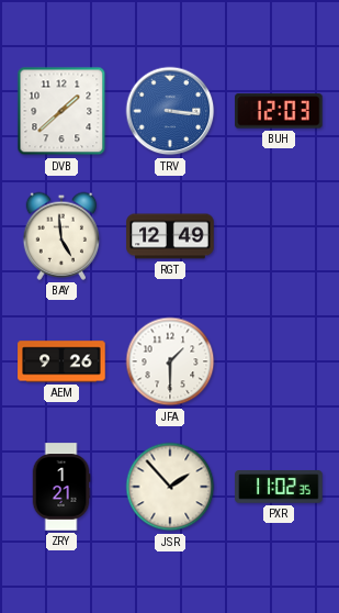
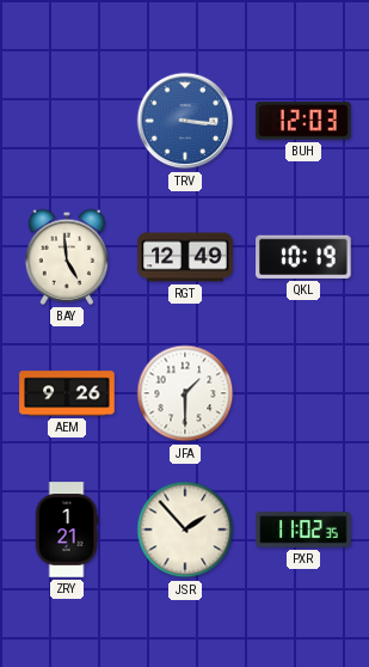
DVB: 1:38 -> none (61, 111)
QKL: none -> 10:19 (303, 257)
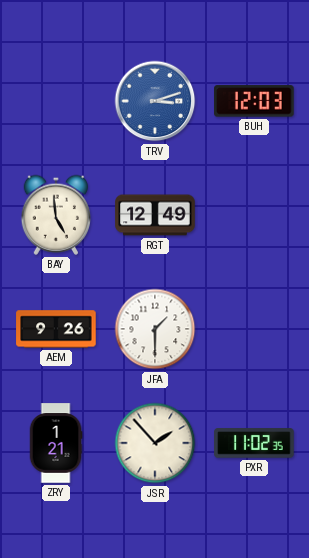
TRV: 3:16 -> 3:12 (155, 101)
QKL: 10:19 -> none (303, 257)
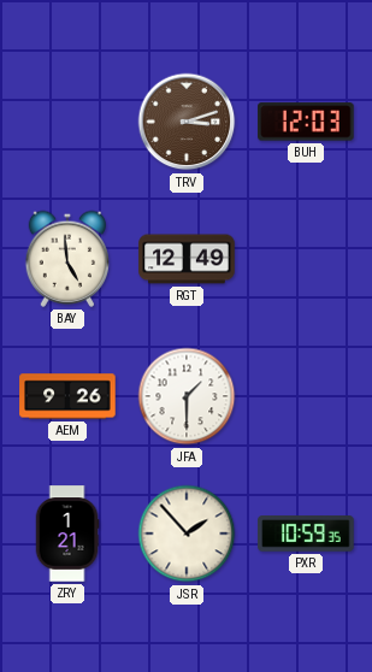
TRV dial: blue -> brown (187, 122)
PXR: 11:02 -> 10:59 (306, 534)
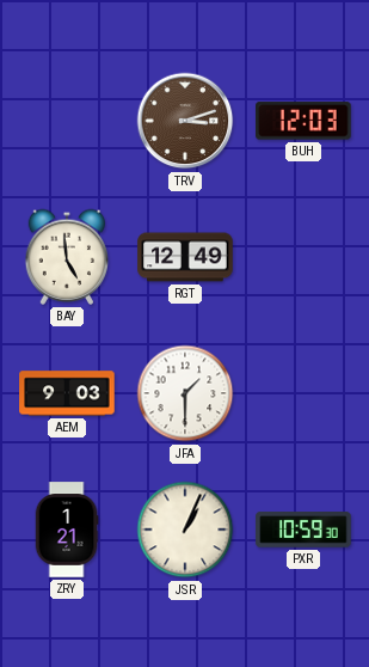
AEM: 9:26 -> 9:03 (67, 393)
JSR: 1:53 -> 1:04 (185, 530)
PXR: 10:59:35 -> 10:59:30 (303, 530)
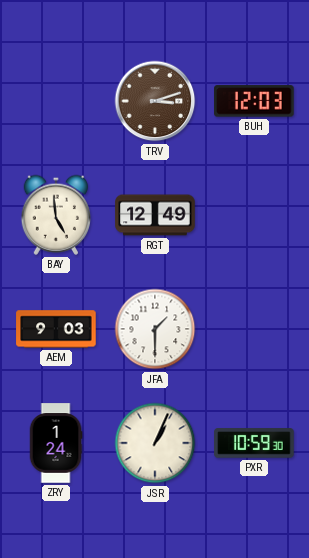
ZRY: 1:21 -> 1:24 (56, 443)
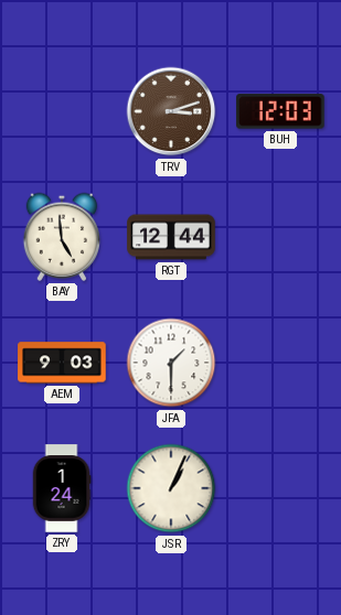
RGT: 12:49 -> 12:44 (171, 237)
PXR: 10:59 -> none (254, 443)
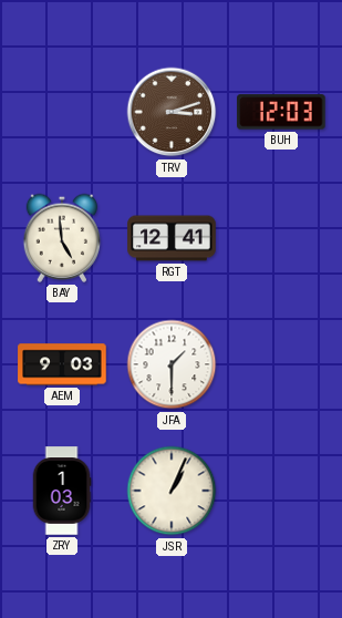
RGT: 12:44 -> 12:41 (172, 238)
ZRY: 1:24 -> 1:03 (62, 491)
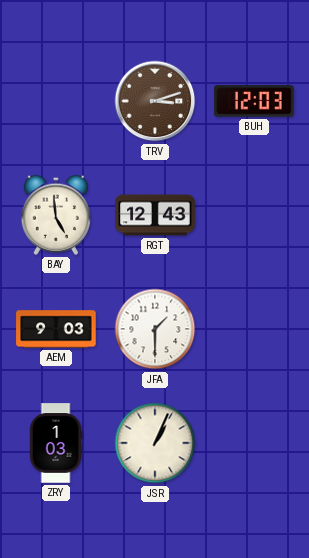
RGT: 12:41 -> 12:43 (155, 215)
